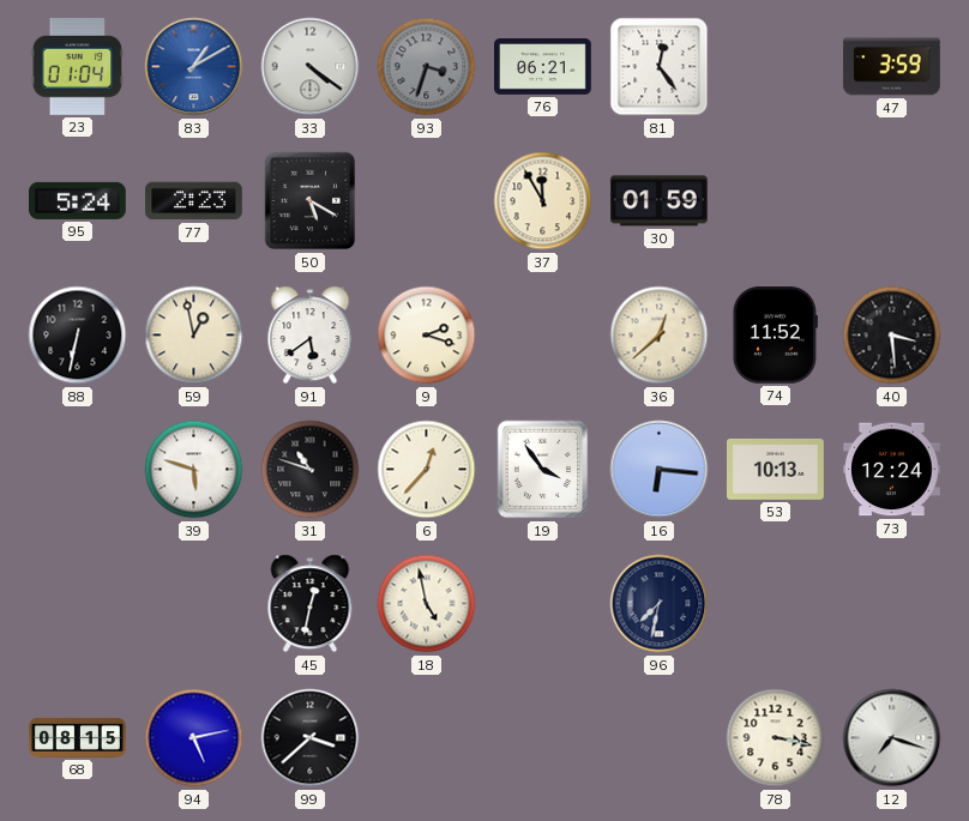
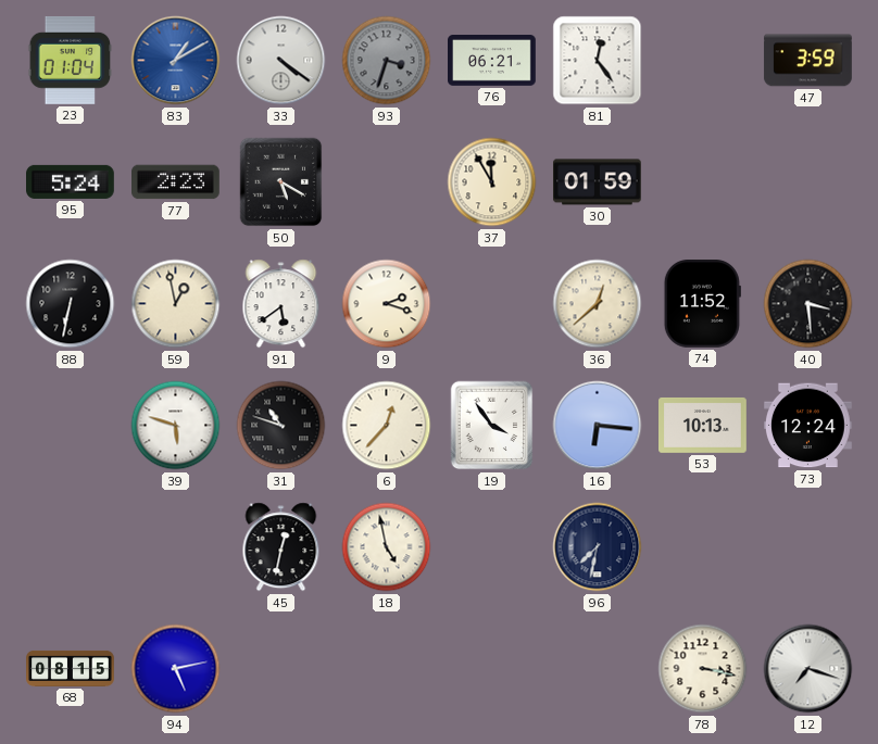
99: 3:38 -> none (311, 738)
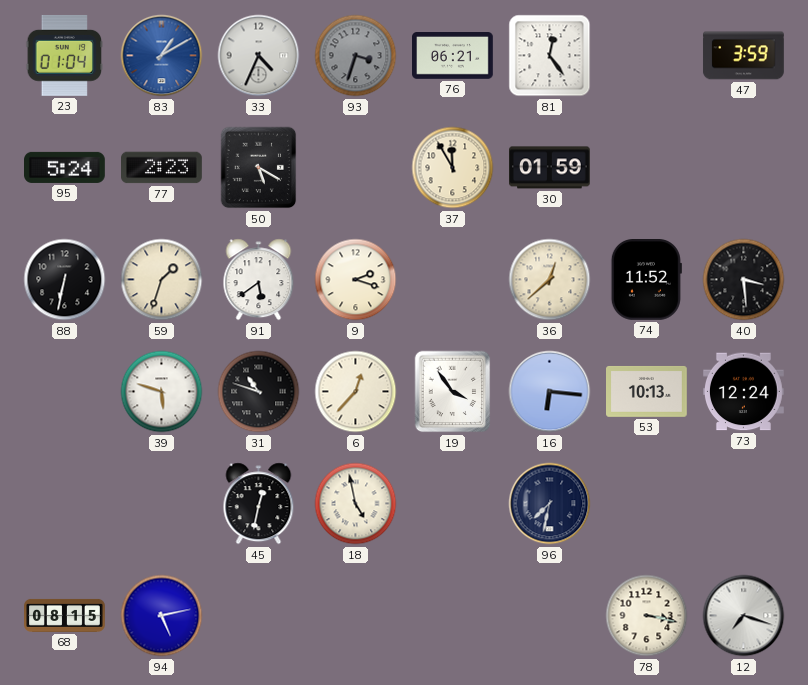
33: 4:21 -> 4:34 (259, 56)
59: 12:58 -> 1:33 (162, 280)
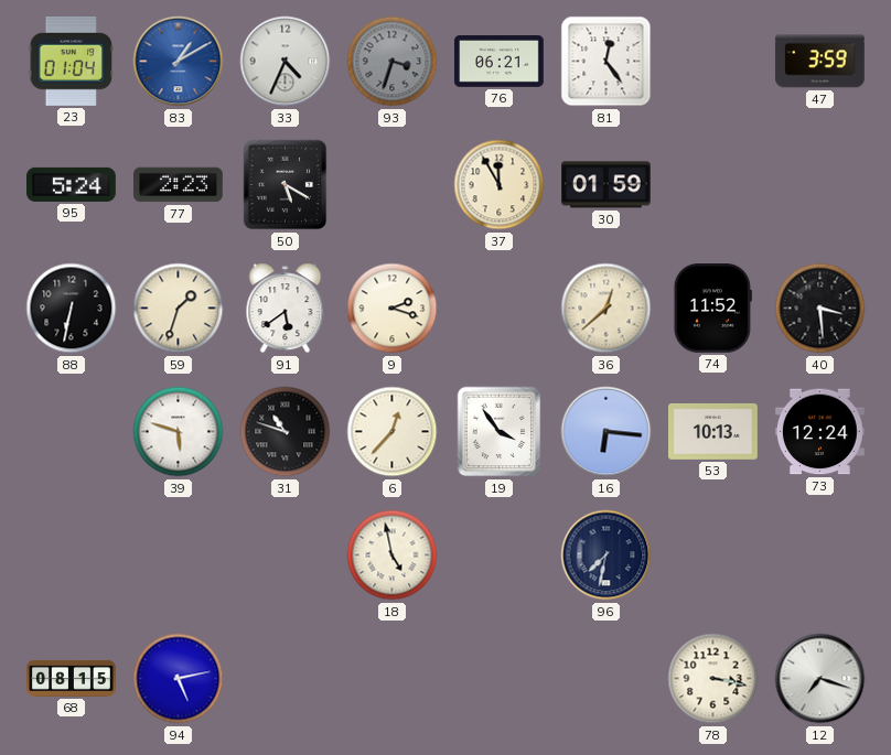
45: 12:32 -> none (259, 504)
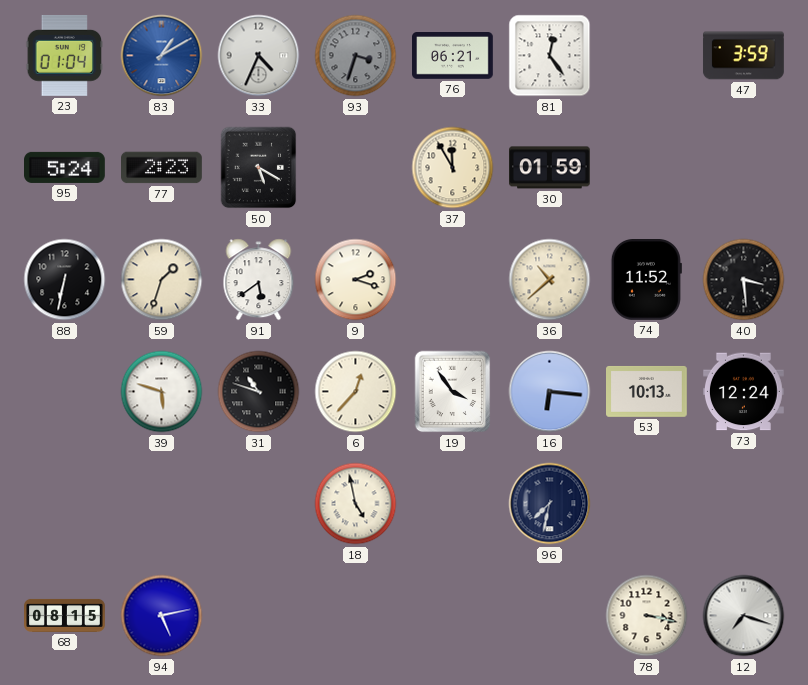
36: 12:38 -> 10:38 (550, 280)
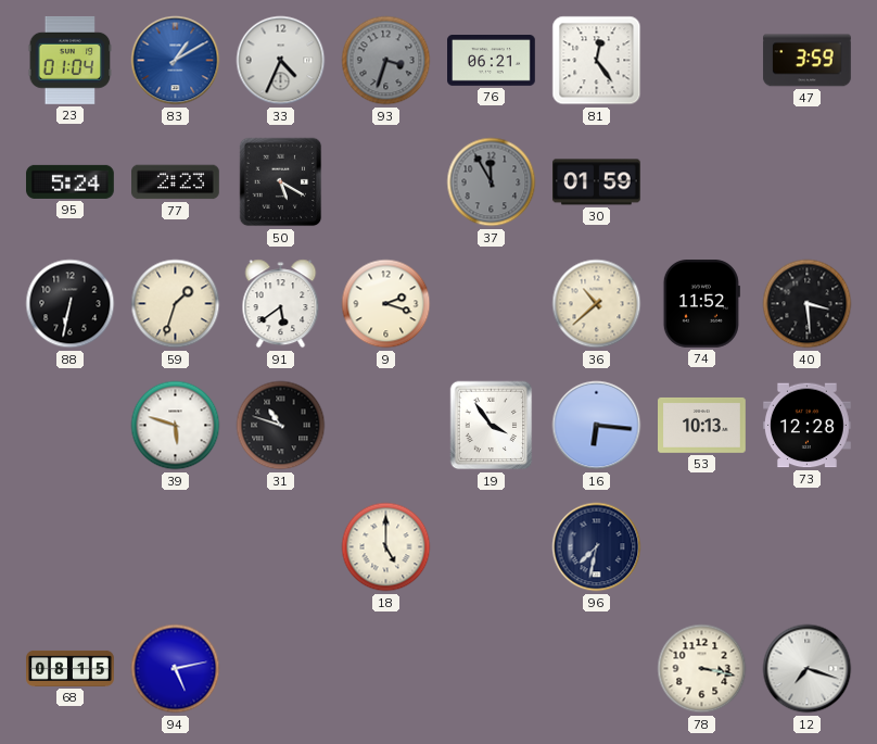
37 dial: cream -> grey (492, 182)
6: 12:37 -> none (356, 392)
73: 12:24 -> 12:28 (808, 426)
18: 4:58 -> 5:00 (386, 547)
